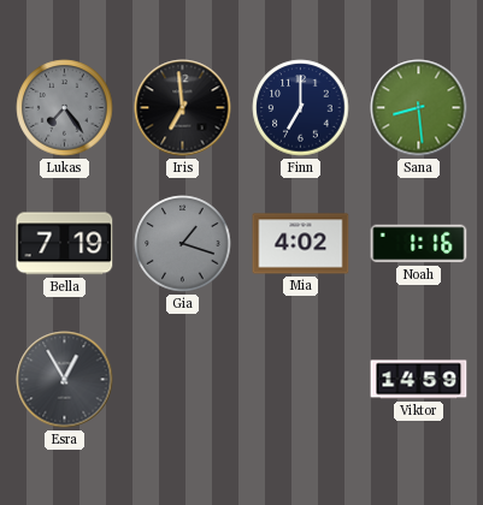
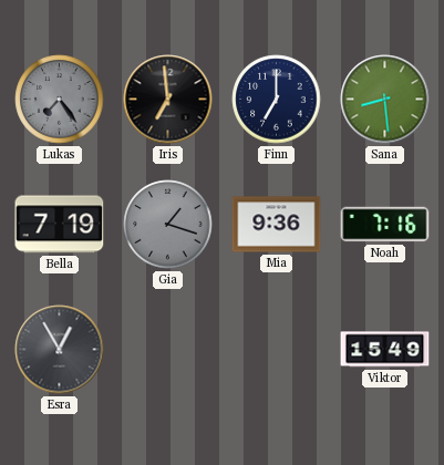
Mia: 4:02 -> 9:36 (277, 225)
Noah: 1:16 -> 7:16 (385, 225)
Viktor: 14:59 -> 15:49 (385, 350)
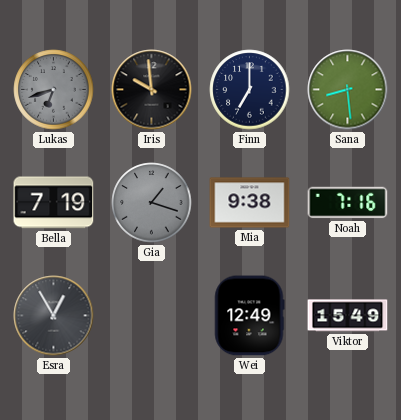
Lukas: 7:24 -> 6:42 (54, 90)
Iris: 6:59 -> 9:59 (152, 90)
Mia: 9:36 -> 9:38 (250, 203)
Wei: none -> 12:49 (249, 316)
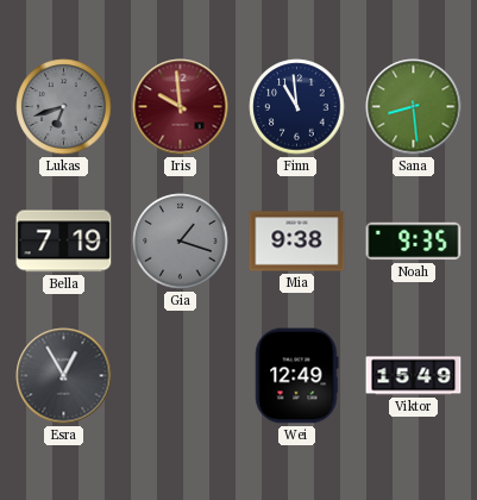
Iris dial: black -> burgundy (181, 107)
Finn: 7:00 -> 10:59 (297, 107)
Noah: 7:16 -> 9:35 (414, 242)
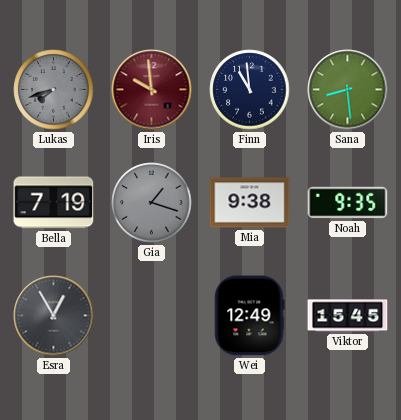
Lukas: 6:42 -> 7:42 (54, 90)
Viktor: 15:49 -> 15:45 (348, 316)
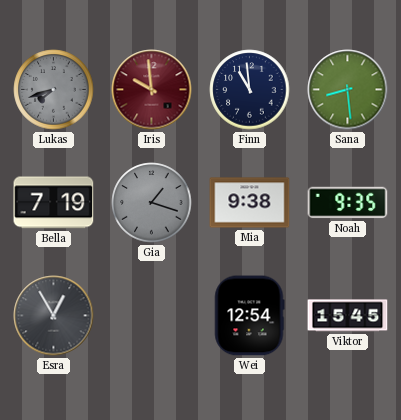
Wei: 12:49 -> 12:54 (249, 316)
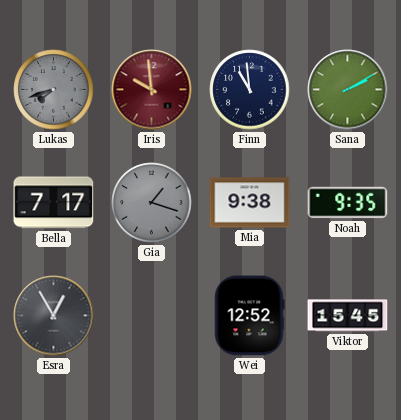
Sana: 8:29 -> 2:10 (348, 90)
Bella: 7:19 -> 7:17 (54, 203)
Wei: 12:54 -> 12:52 (249, 316)
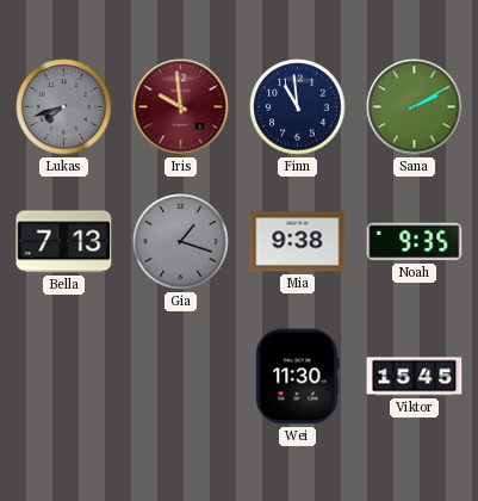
Bella: 7:17 -> 7:13 (64, 242)
Esra: 12:55 -> none (54, 316)
Wei: 12:52 -> 11:30 (297, 377)
